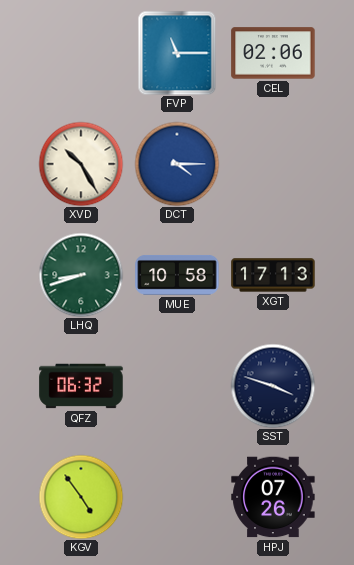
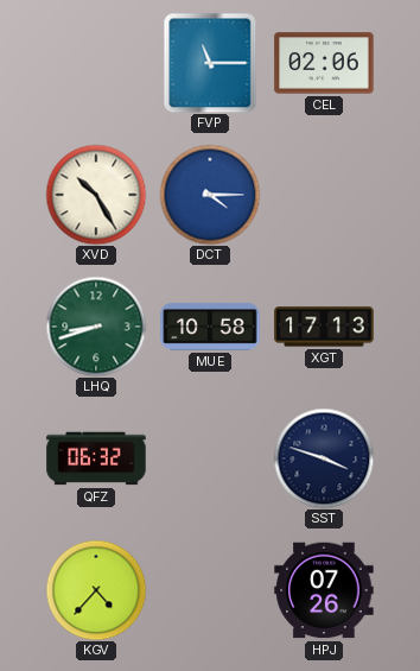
KGV: 4:54 -> 4:37 (96, 590)
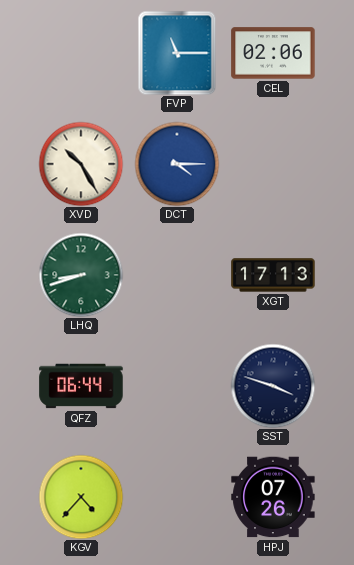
MUE: 10:58 -> none (210, 327)
QFZ: 06:32 -> 06:44 (81, 386)
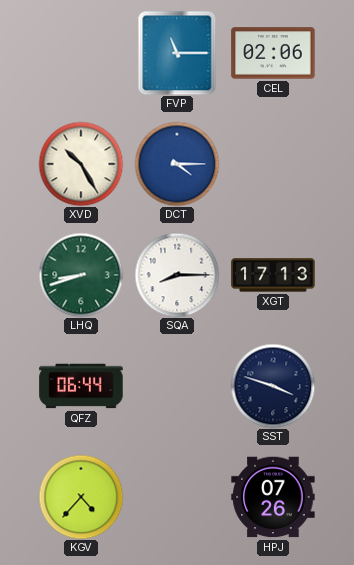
SQA: none -> 8:15 (177, 275)
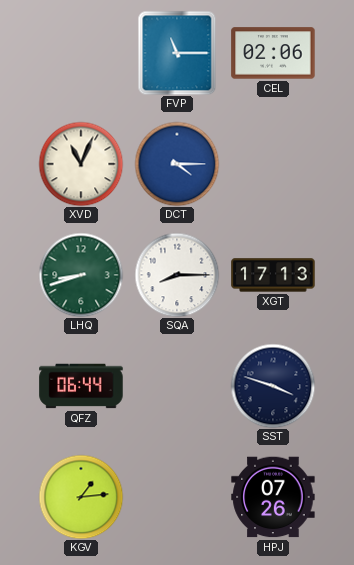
XVD: 10:25 -> 11:04 (81, 164)
KGV: 4:37 -> 1:14 (81, 497)
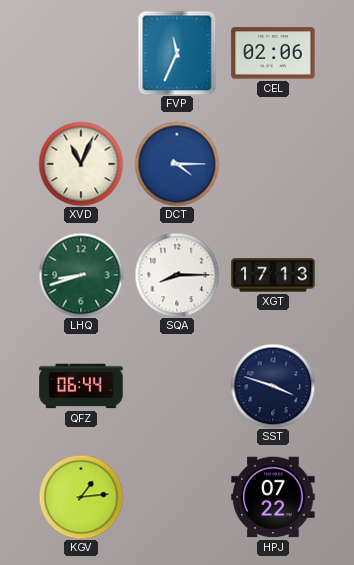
FVP: 11:15 -> 11:34 (177, 53)
HPJ: 07:26 -> 07:22 (273, 497)
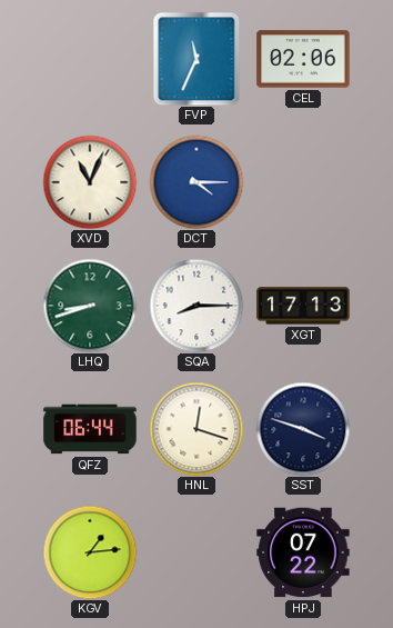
HNL: none -> 12:18 (196, 429)
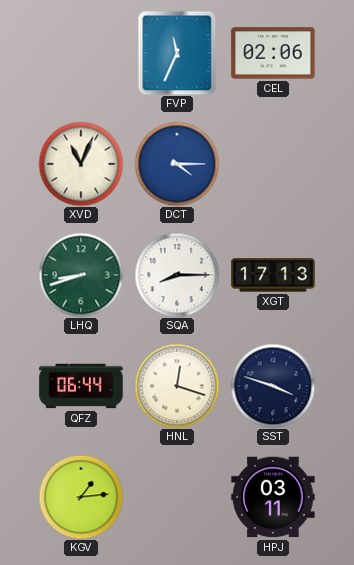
HPJ: 07:22 -> 03:11 (273, 497)
